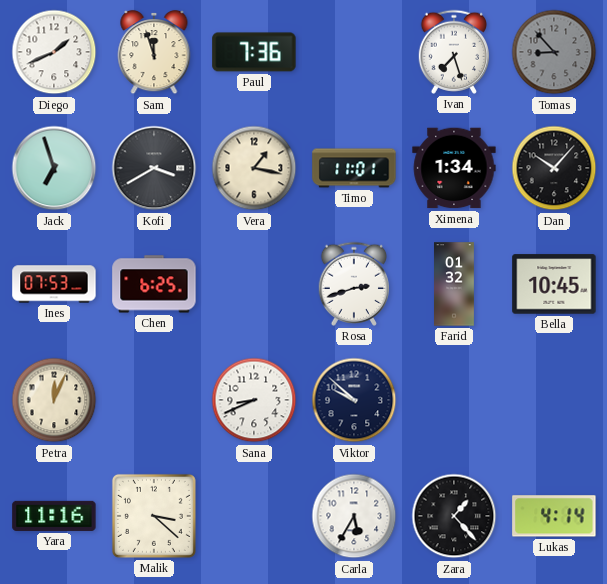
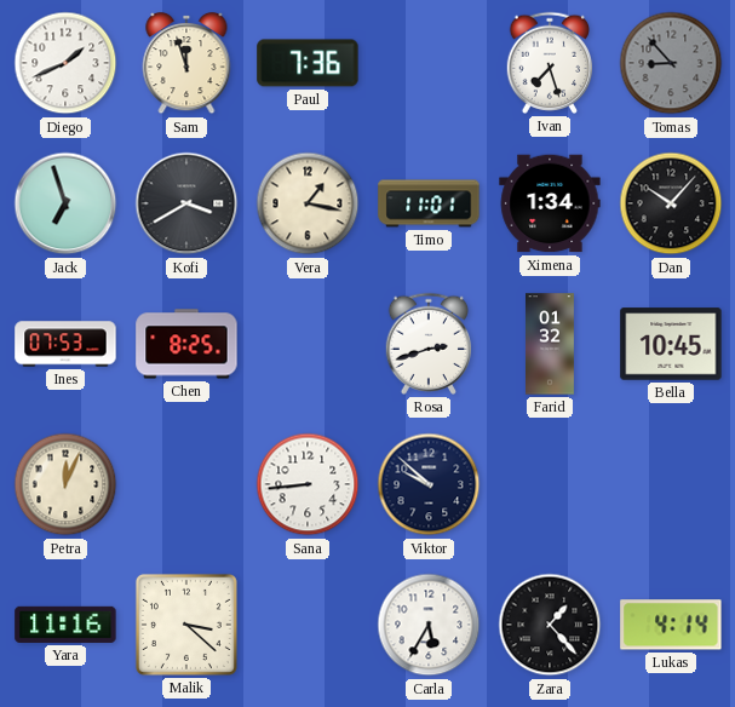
Chen: 6:25 -> 8:25 (186, 344)
Sana: 8:41 -> 8:44 (308, 484)
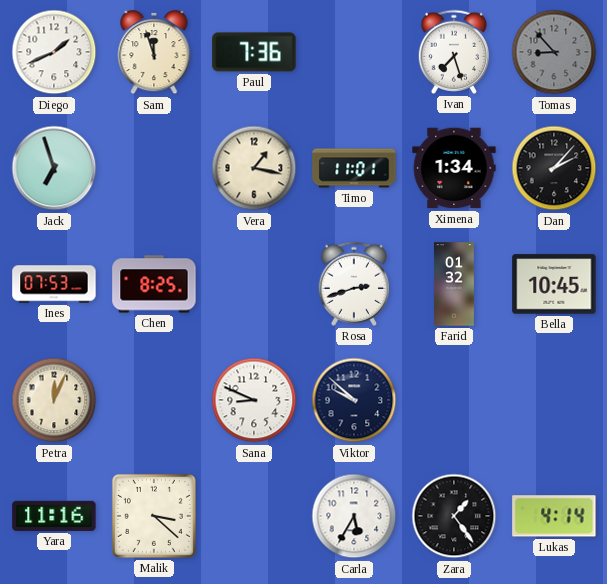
Kofi: 3:40 -> none (186, 203)
Dan: 10:07 -> 2:07 (554, 168)
Sana: 8:44 -> 8:49 (254, 400)
Zara: 1:23 -> 1:24 (454, 516)
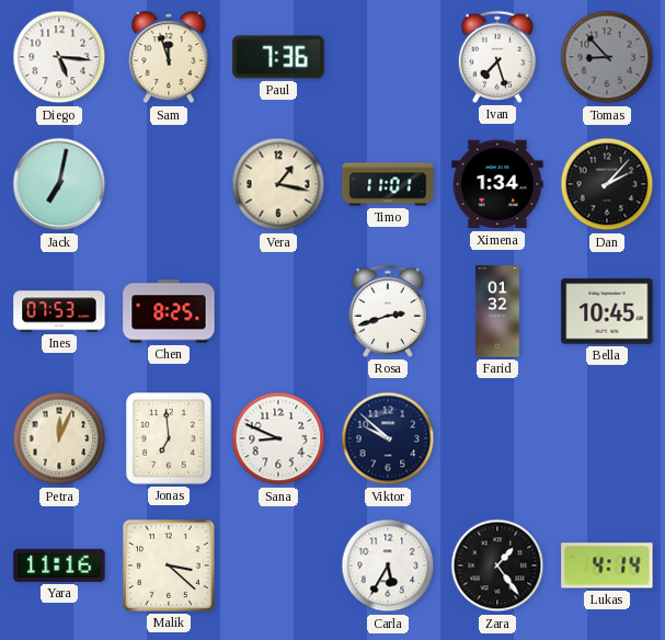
Diego: 1:41 -> 5:16 (59, 57)
Jack: 6:57 -> 7:02 (59, 184)
Jonas: none -> 6:59 (170, 439)
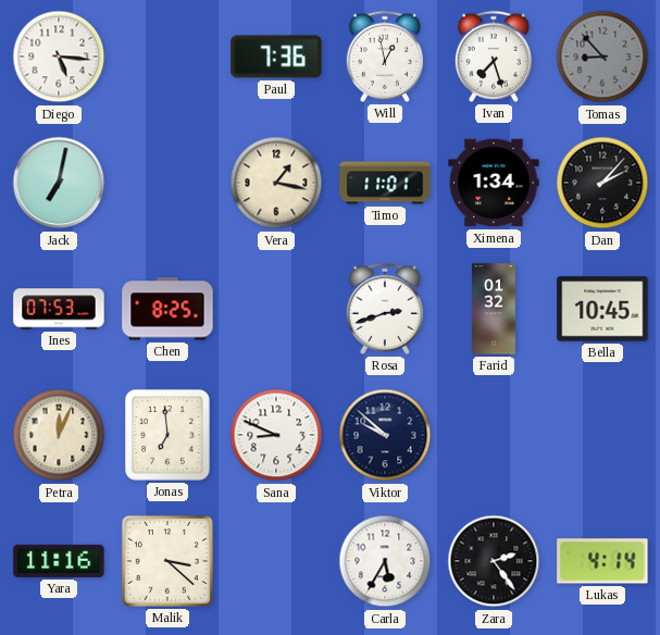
Sam: 11:57 -> none (169, 57)
Will: none -> 12:58 (384, 57)
Zara: 1:24 -> 2:24 (494, 561)
